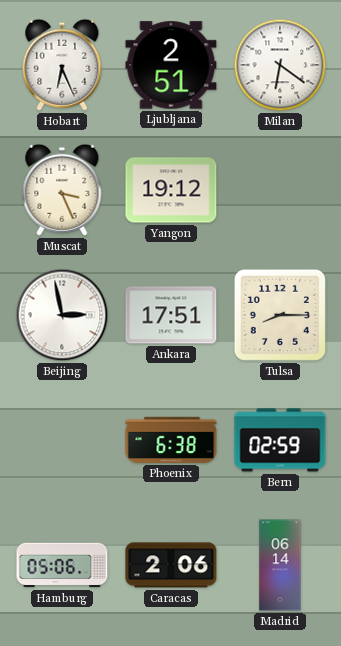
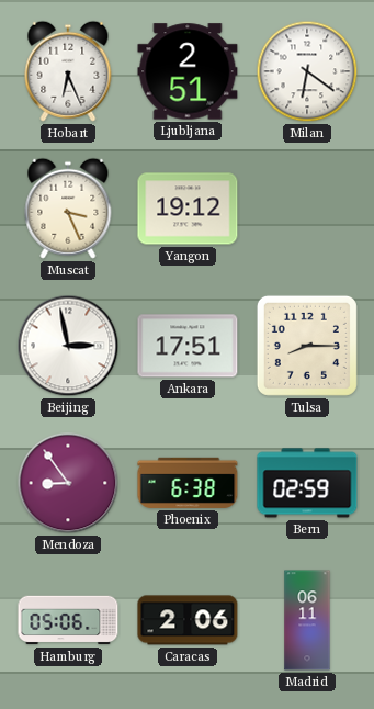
Mendoza: none -> 8:54 (68, 483)
Madrid: 06:14 -> 06:11 (307, 620)
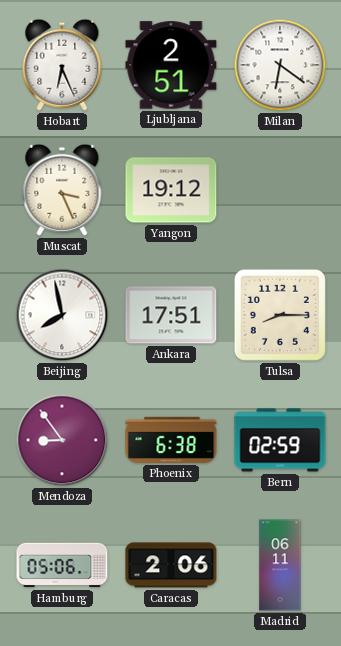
Beijing: 2:58 -> 7:58 (62, 315)
